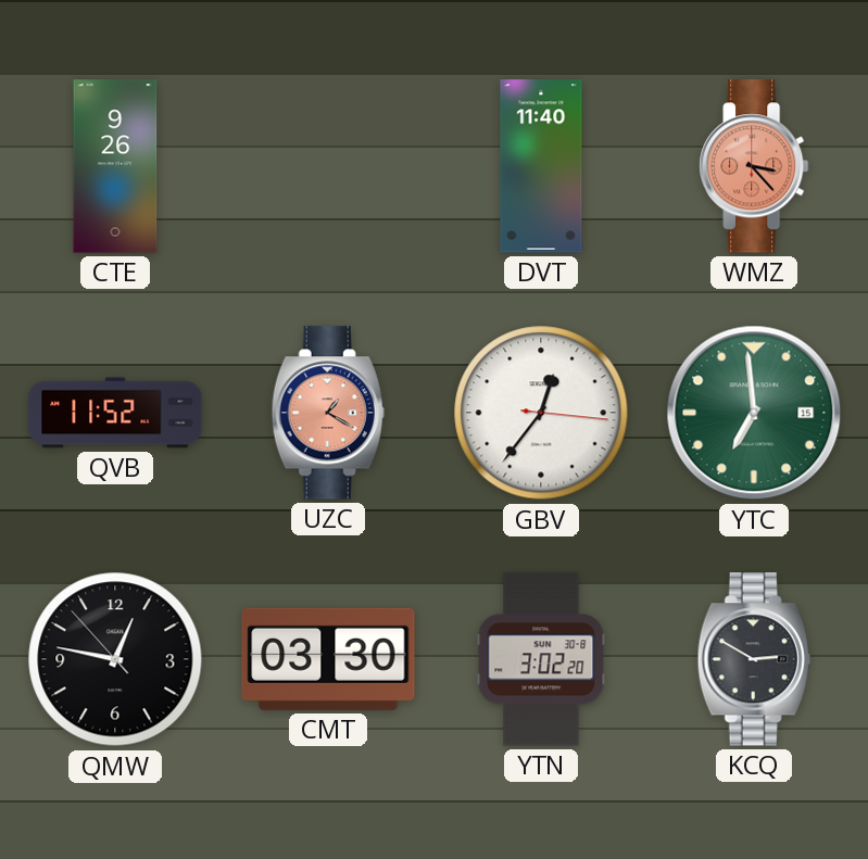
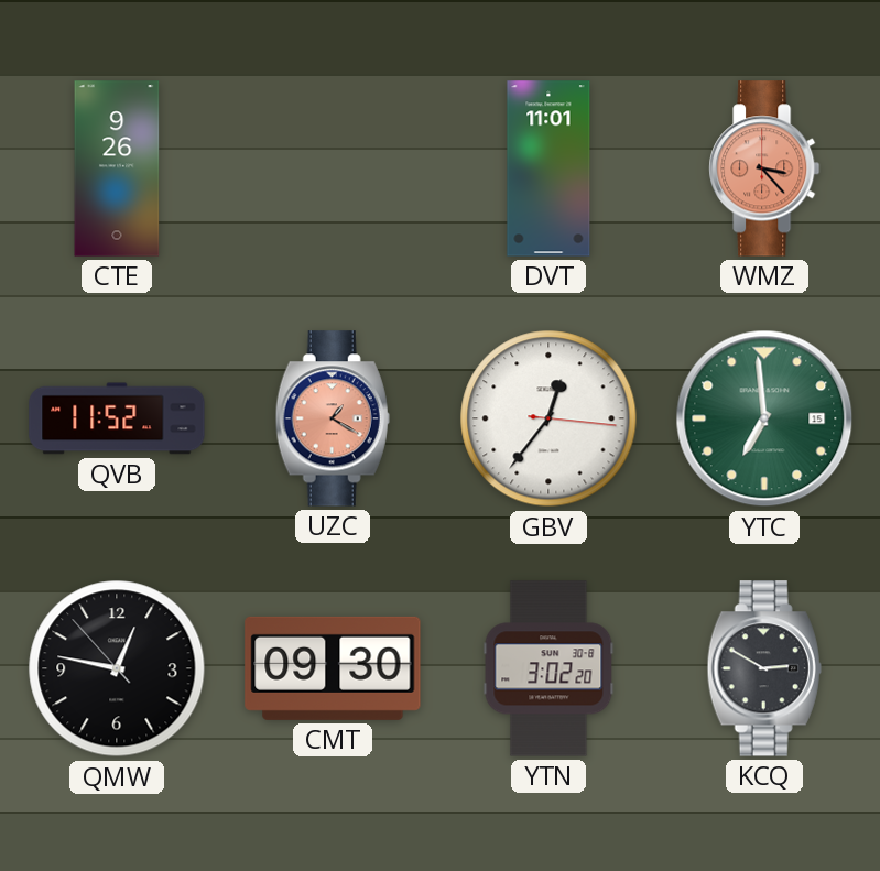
DVT: 11:40 -> 11:01 (548, 168)
CMT: 03:30 -> 09:30 (333, 668)
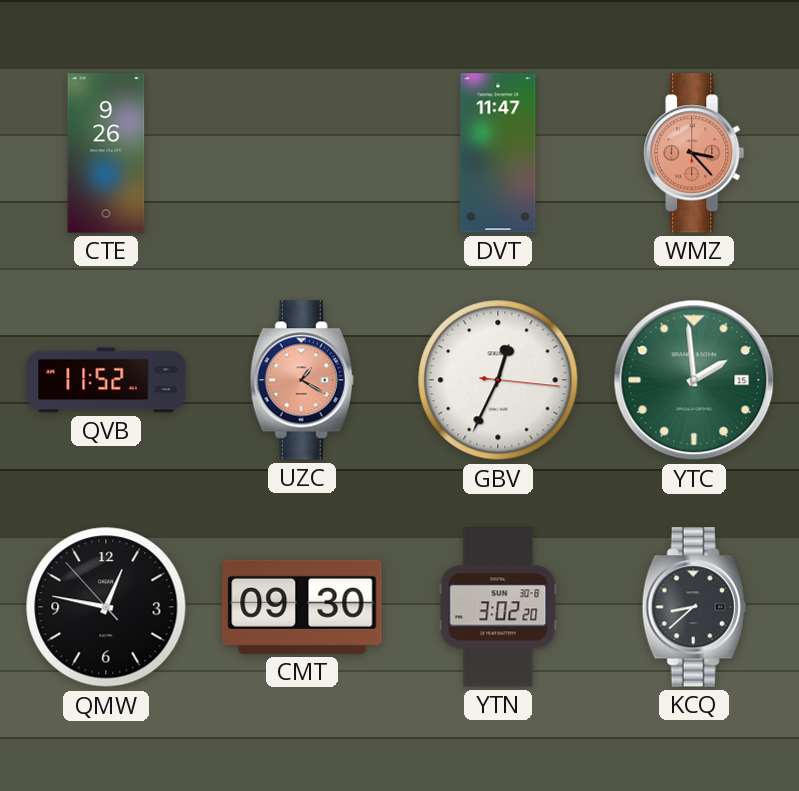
DVT: 11:01 -> 11:47 (498, 153)
GBV: 12:36 -> 12:34 (498, 380)
YTC: 6:59 -> 1:59 (694, 380)
KCQ: 2:50 -> 8:38 (694, 607)
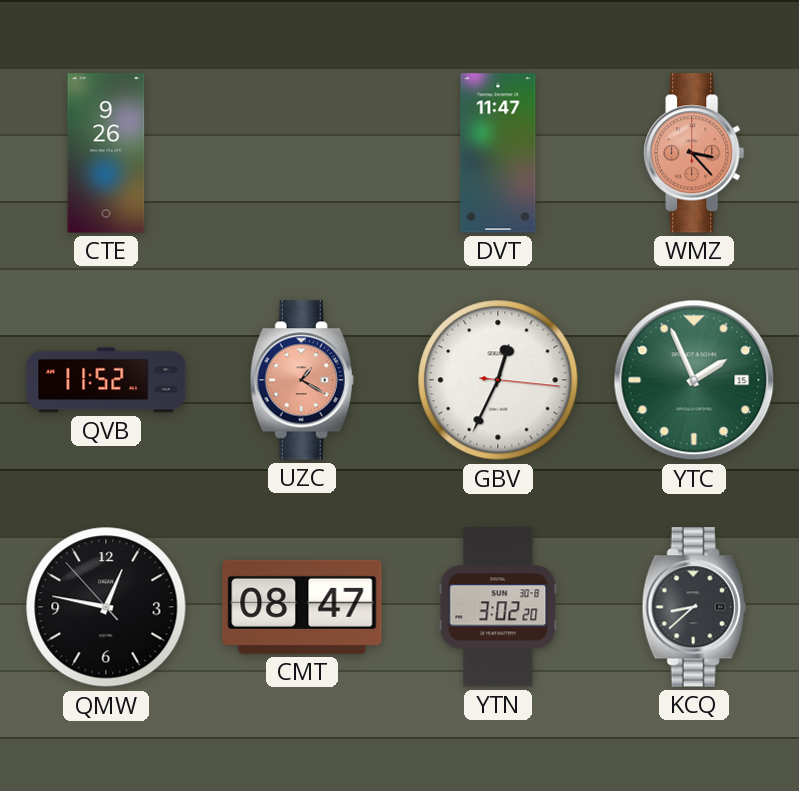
YTC: 1:59 -> 1:56 (694, 380)
CMT: 09:30 -> 08:47 (302, 607)
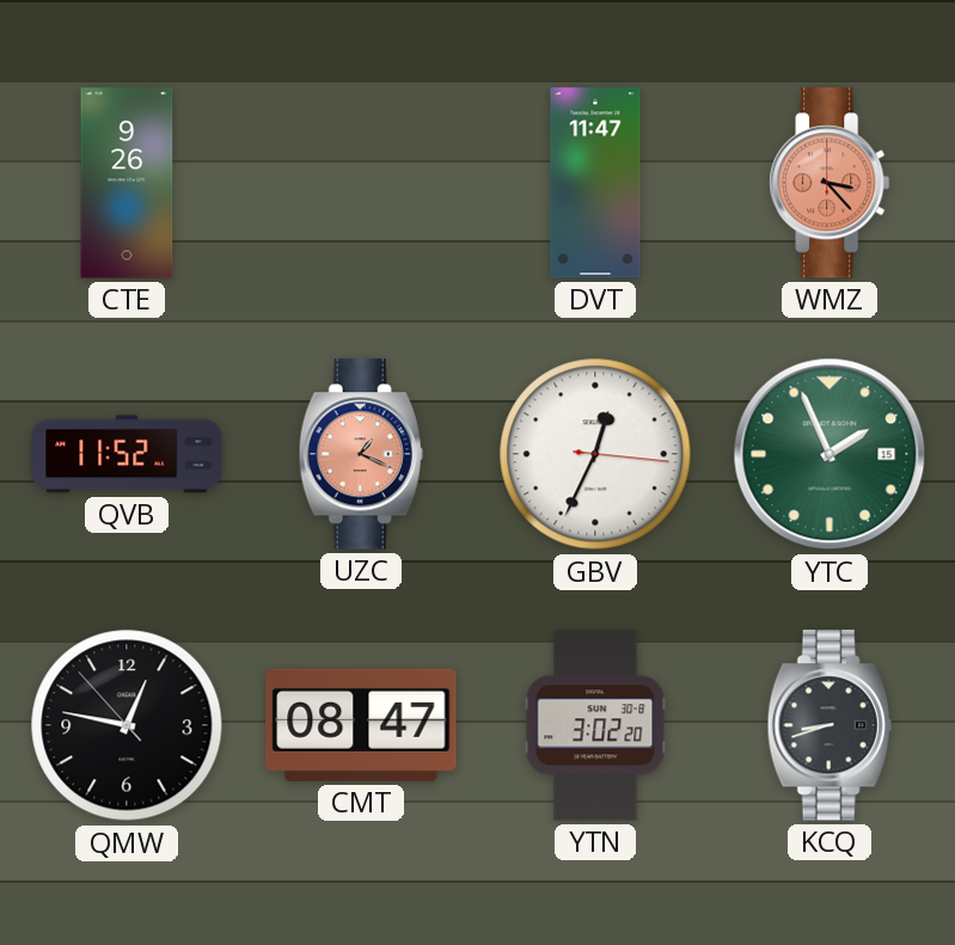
UZC: 1:20 -> 1:19 (361, 454)
KCQ: 8:38 -> 8:42 (829, 725)
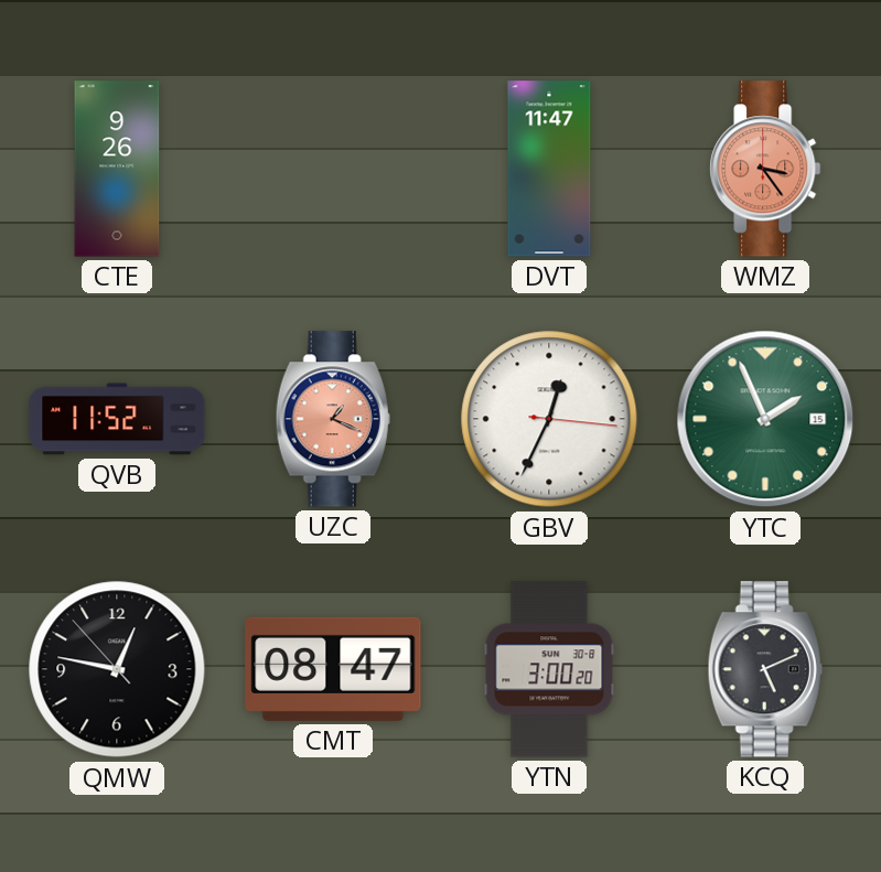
WMZ: 3:23 -> 3:24 (765, 169)
YTN: 3:02 -> 3:00 (549, 669)
KCQ: 8:42 -> 5:11 (765, 669)
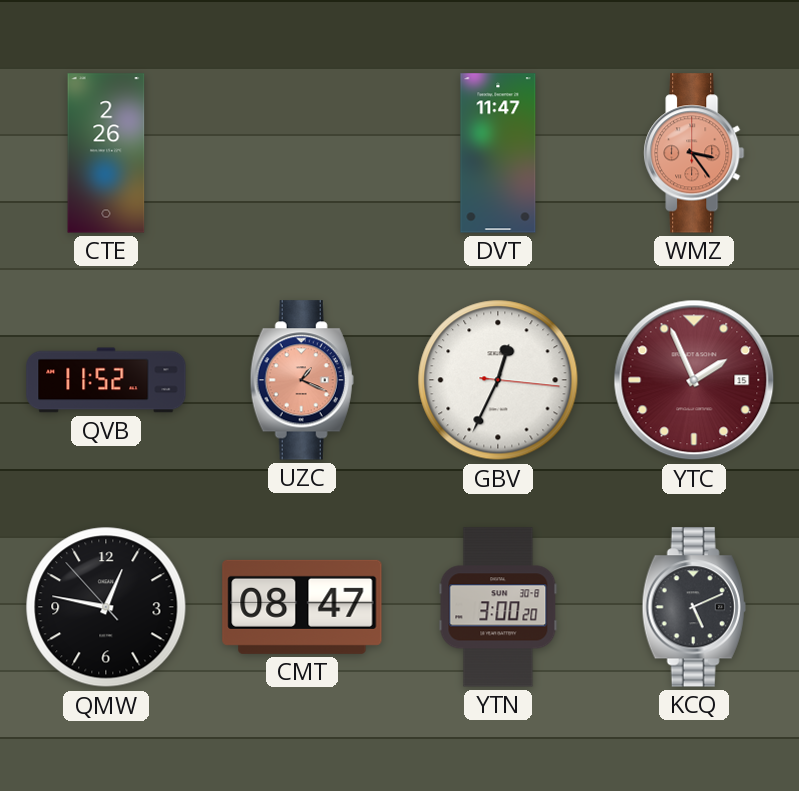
CTE: 9:26 -> 2:26 (106, 153)
YTC dial: green -> burgundy (694, 380)
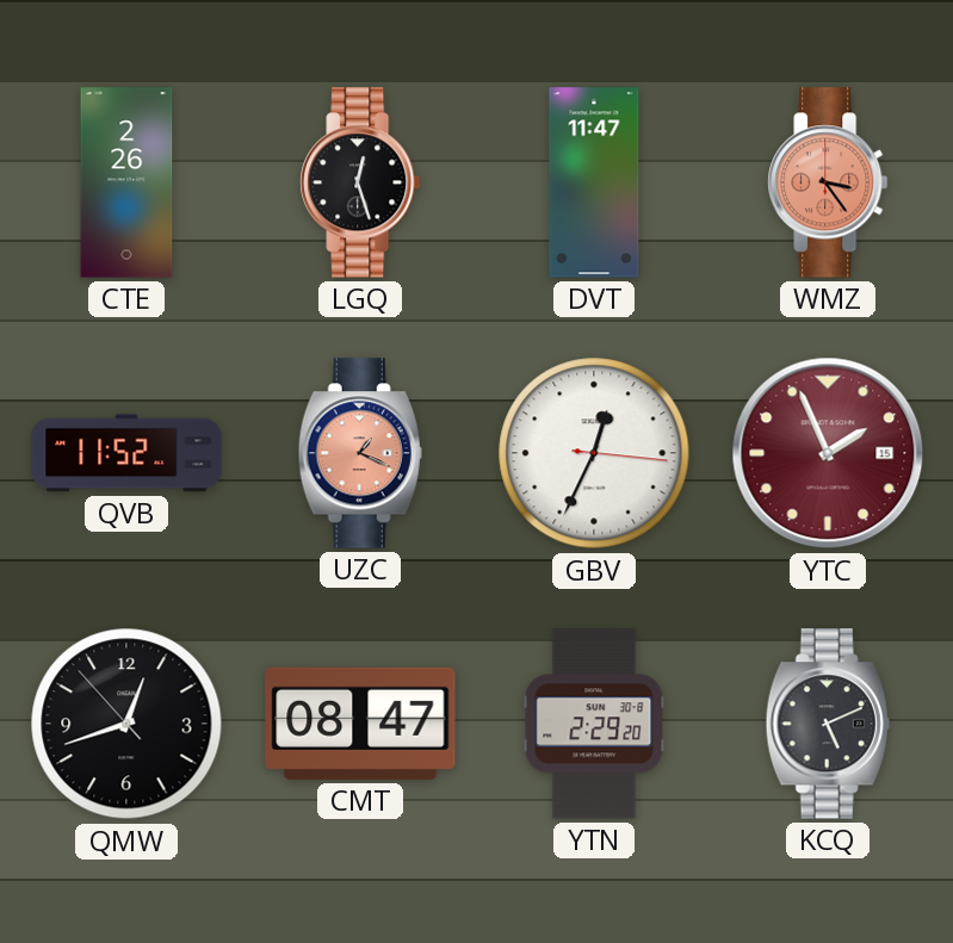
LGQ: none -> 12:27 (360, 182)
QMW: 12:46 -> 12:41 (126, 724)
YTN: 3:00 -> 2:29 (594, 724)
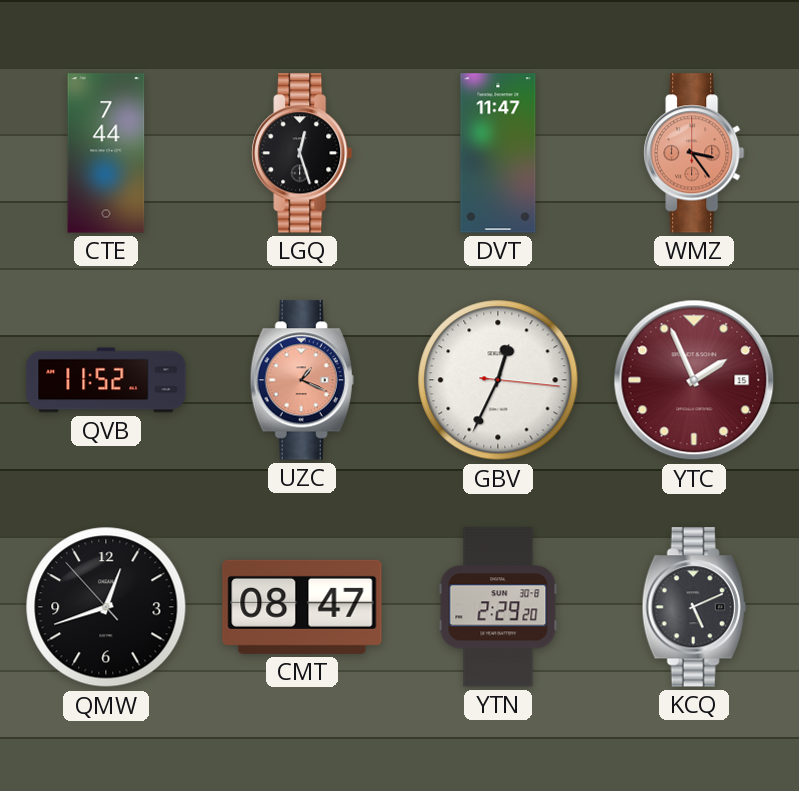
CTE: 2:26 -> 7:44 (106, 153)
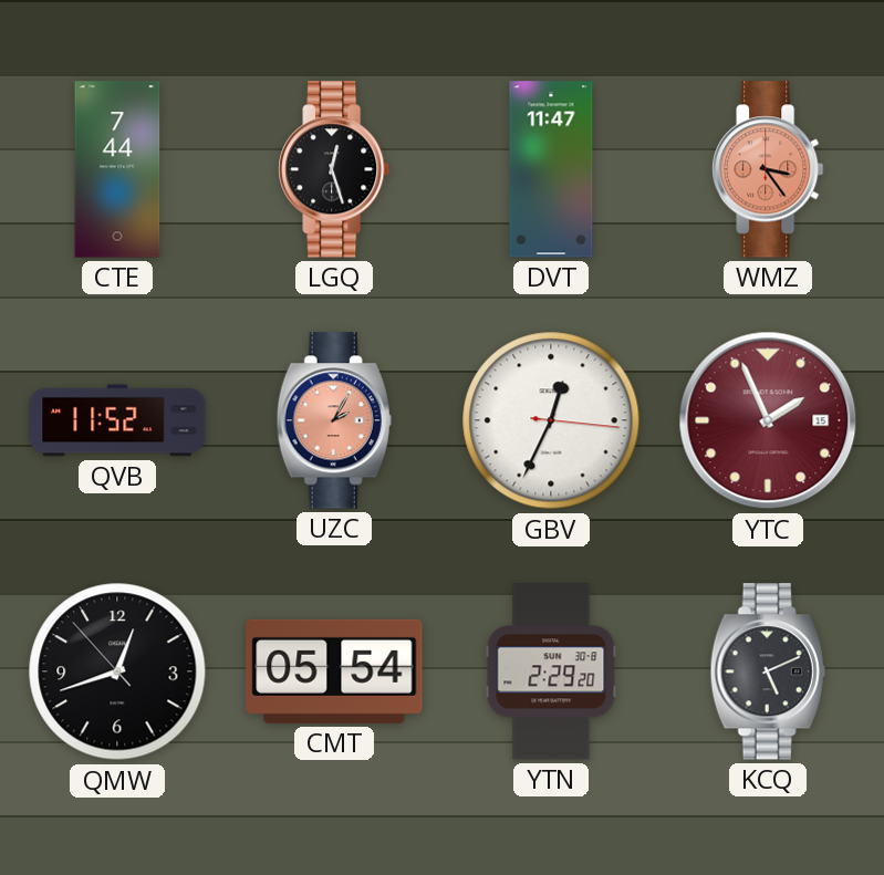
UZC: 1:19 -> 2:05 (334, 420)
CMT: 08:47 -> 05:54 (334, 671)
